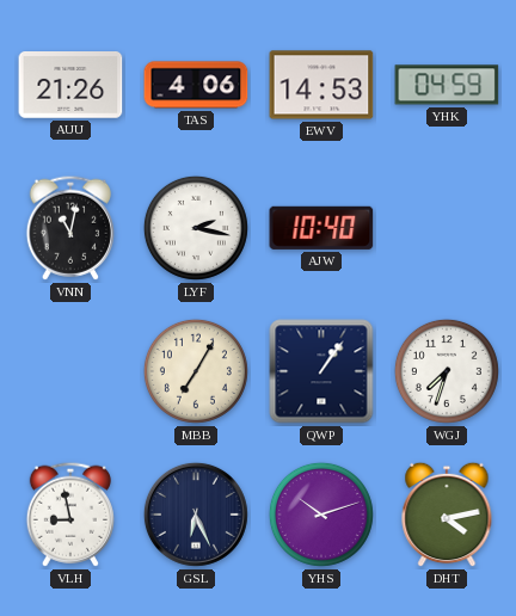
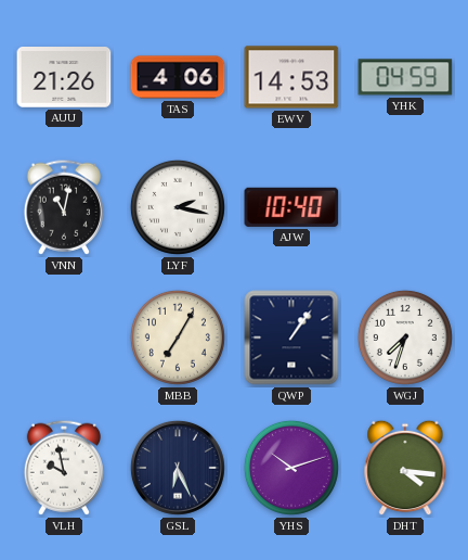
VLH: 8:58 -> 9:58 (64, 468)
DHT: 4:13 -> 4:16 (405, 468)
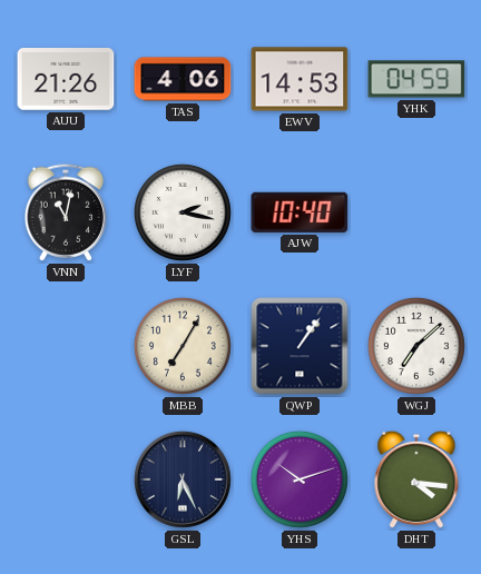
WGJ: 7:33 -> 7:08 (416, 346)
VLH: 9:58 -> none (64, 468)
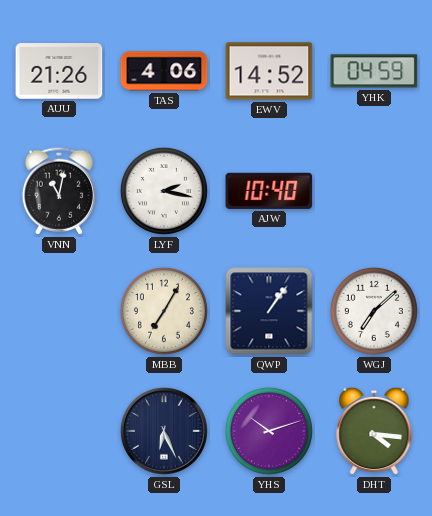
EWV: 14:53 -> 14:52 (269, 71)
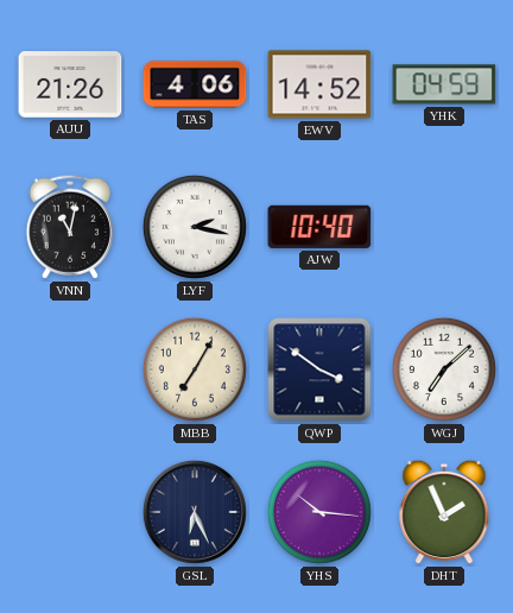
QWP: 1:06 -> 3:51 (319, 369)
YHS: 10:12 -> 10:16 (319, 512)
DHT: 4:16 -> 1:56 (444, 512)
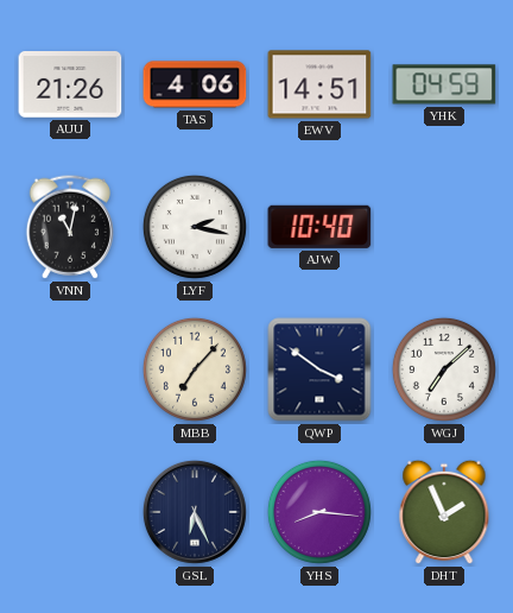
EWV: 14:52 -> 14:51 (319, 84)
MBB: 7:05 -> 7:07 (195, 369)
YHS: 10:16 -> 8:16 (319, 512)
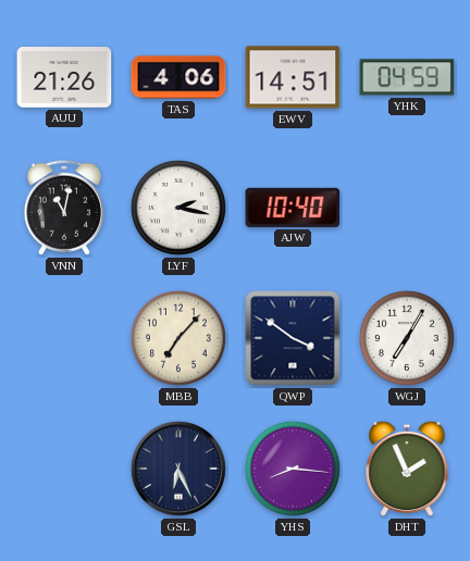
WGJ: 7:08 -> 7:05 (407, 338)
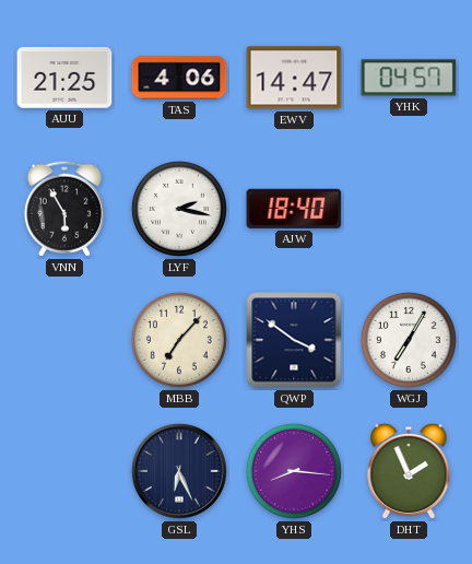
AUU: 21:26 -> 21:25 (64, 79)
EWV: 14:51 -> 14:47 (294, 78)
YHK: 04:59 -> 04:57 (409, 78)
VNN: 11:02 -> 5:55 (64, 209)
AJW: 10:40 -> 18:40 (294, 209)
